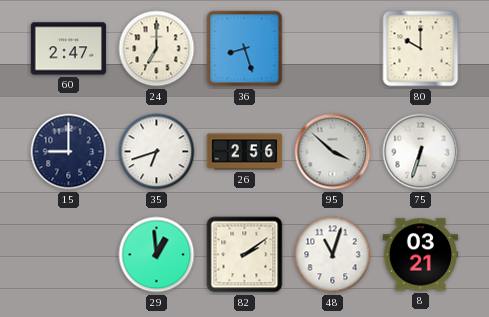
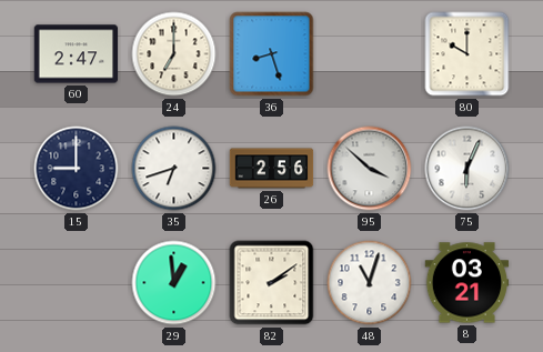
75: 6:33 -> 6:04 (467, 169)
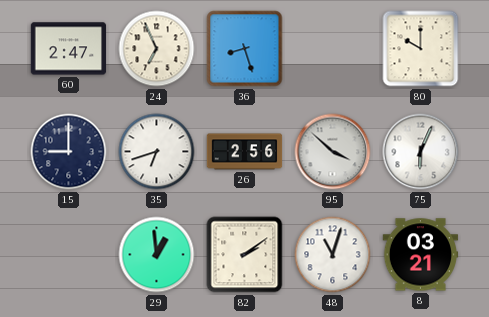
24: 7:00 -> 6:56 (157, 49)
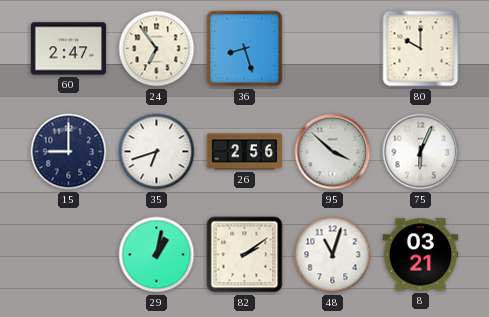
24: 6:56 -> 6:54 (157, 49)
29: 12:59 -> 1:02 (157, 255)
